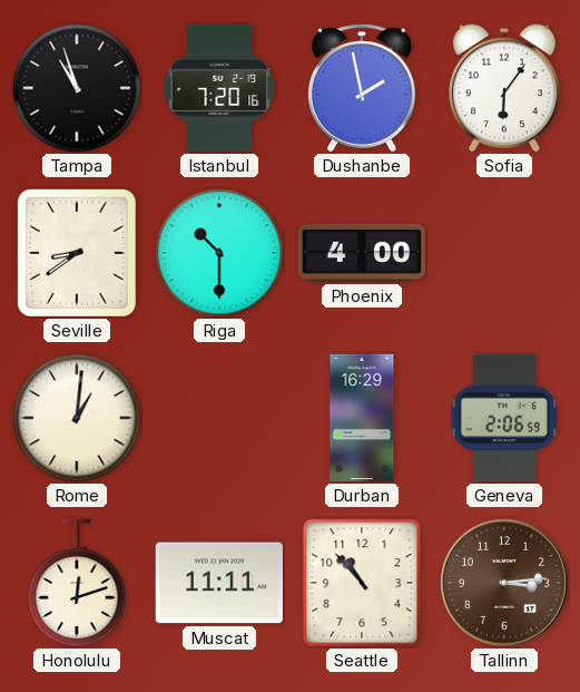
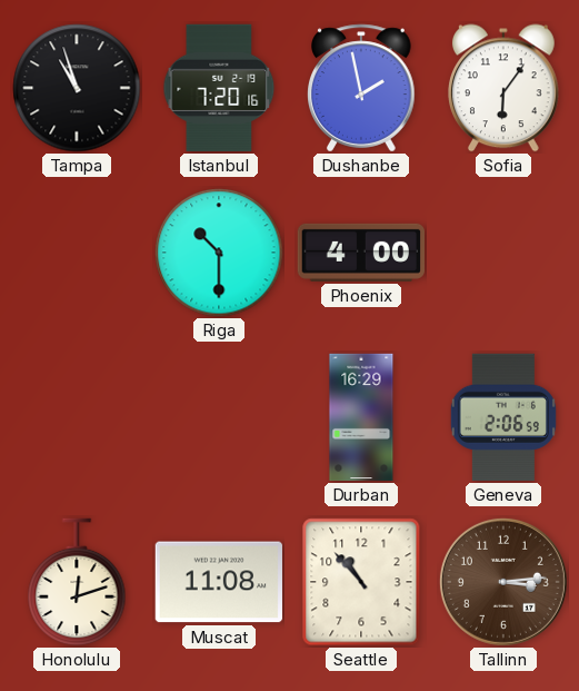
Seville: 8:39 -> none (77, 253)
Rome: 1:01 -> none (77, 418)
Muscat: 11:11 -> 11:08 (218, 582)
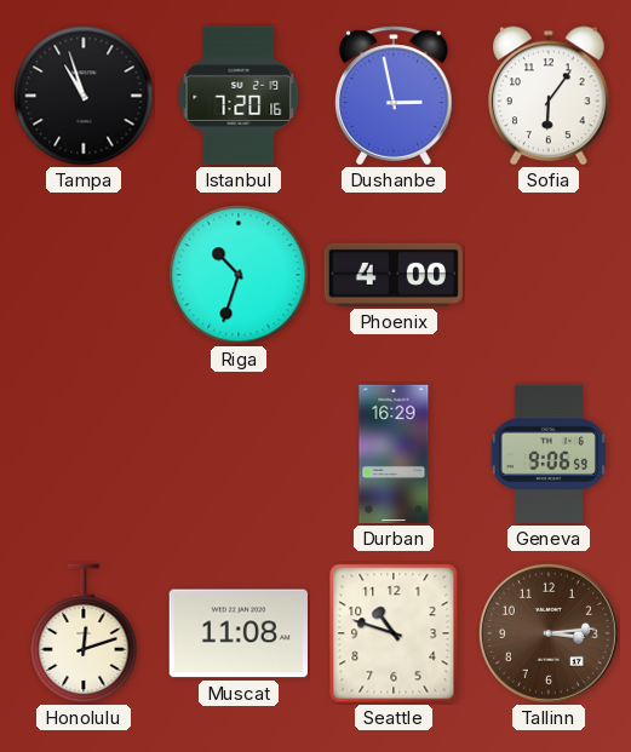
Dushanbe: 1:58 -> 2:58 (394, 96)
Riga: 10:30 -> 10:33 (239, 275)
Geneva: 2:06 -> 9:06 (549, 454)
Seattle: 10:53 -> 10:48 (394, 633)
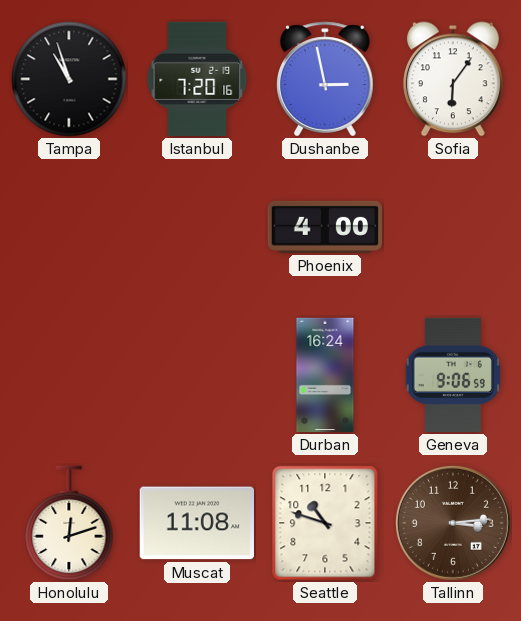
Riga: 10:33 -> none (239, 275)
Durban: 16:29 -> 16:24 (325, 375)
